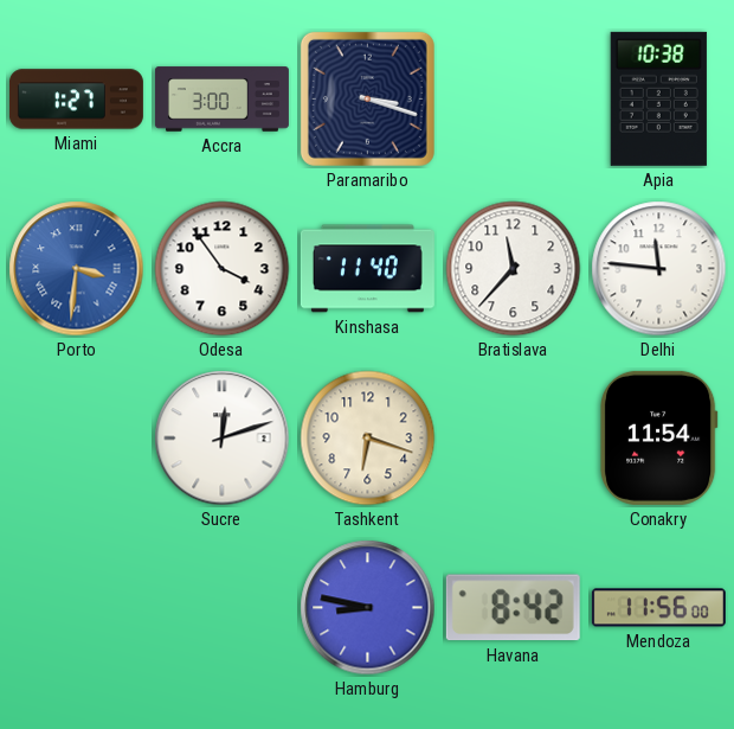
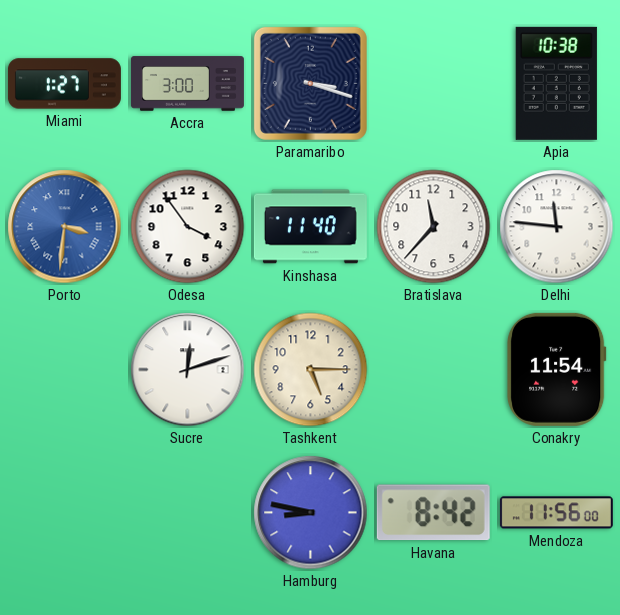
Tashkent: 6:18 -> 5:15 (311, 370)
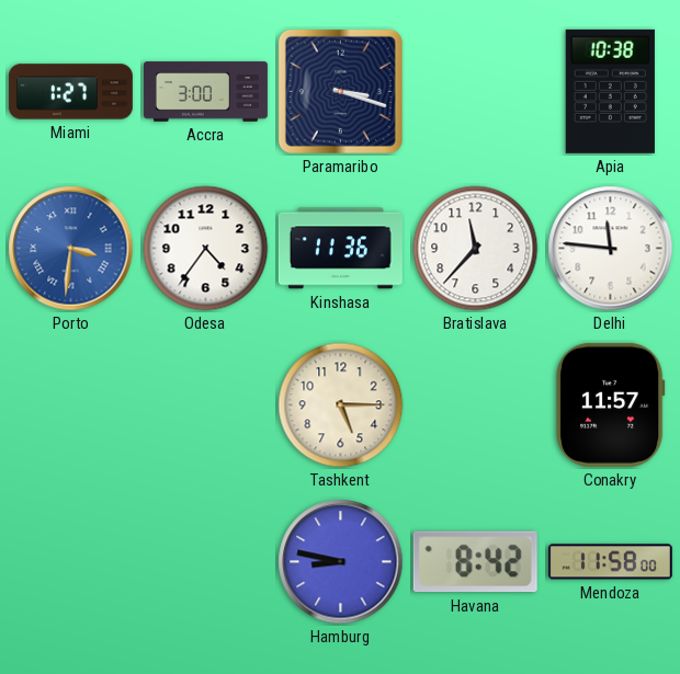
Odesa: 3:54 -> 4:36 (206, 249)
Kinshasa: 11:40 -> 11:36 (340, 249)
Sucre: 12:12 -> none (188, 370)
Conakry: 11:54 -> 11:57 (610, 404)
Mendoza: 11:56 -> 11:58 (610, 562)
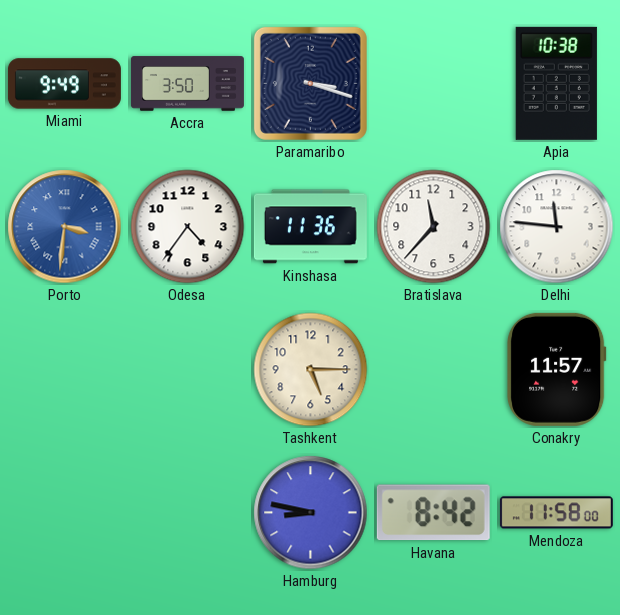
Miami: 1:27 -> 9:49 (64, 84)
Accra: 3:00 -> 3:50 (187, 84)
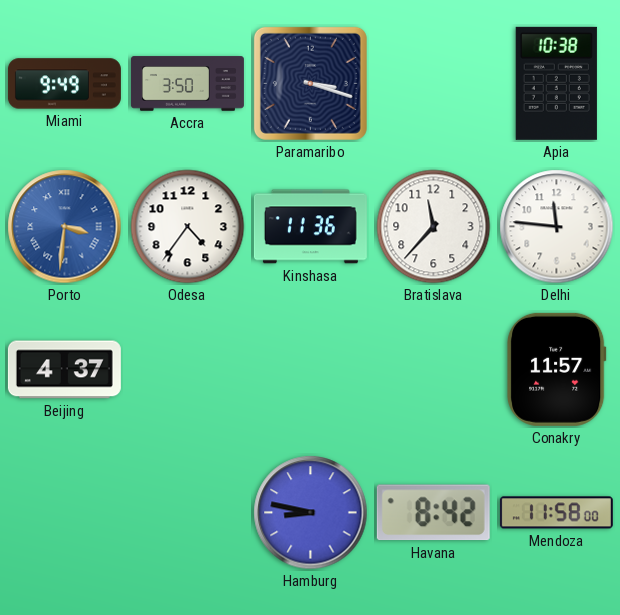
Beijing: none -> 4:37 (64, 370)
Tashkent: 5:15 -> none (311, 370)
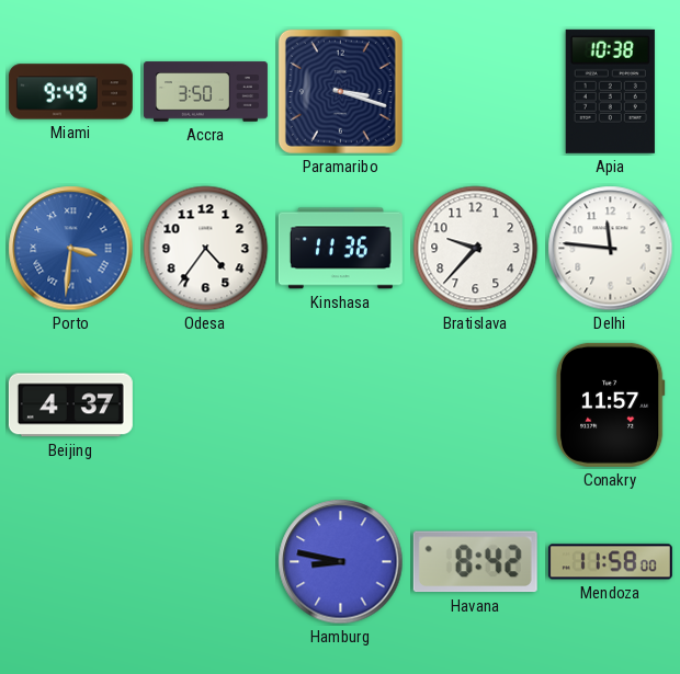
Bratislava: 11:37 -> 9:37 (476, 249)
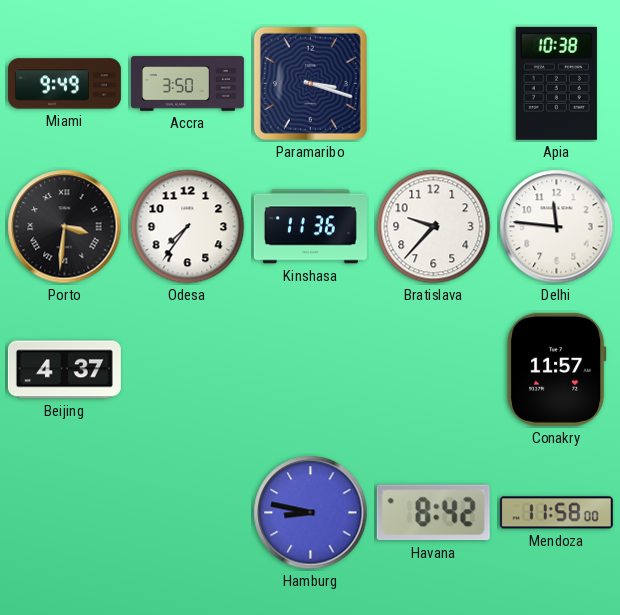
Porto dial: blue -> black (65, 227)
Odesa: 4:36 -> 7:36 (188, 227)
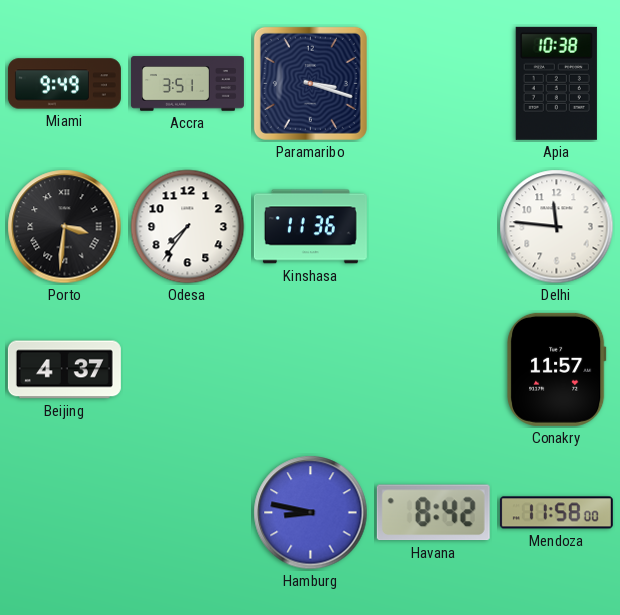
Accra: 3:50 -> 3:51 (187, 84)
Bratislava: 9:37 -> none (434, 227)
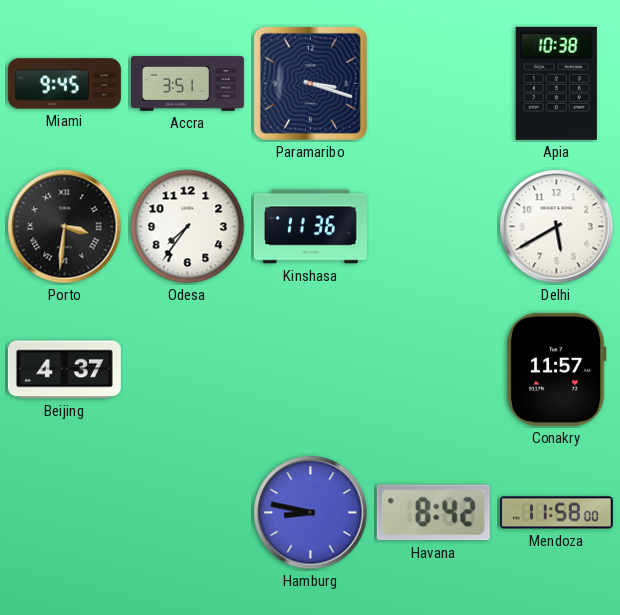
Miami: 9:49 -> 9:45 (64, 84)
Delhi: 11:46 -> 5:40 (557, 227)
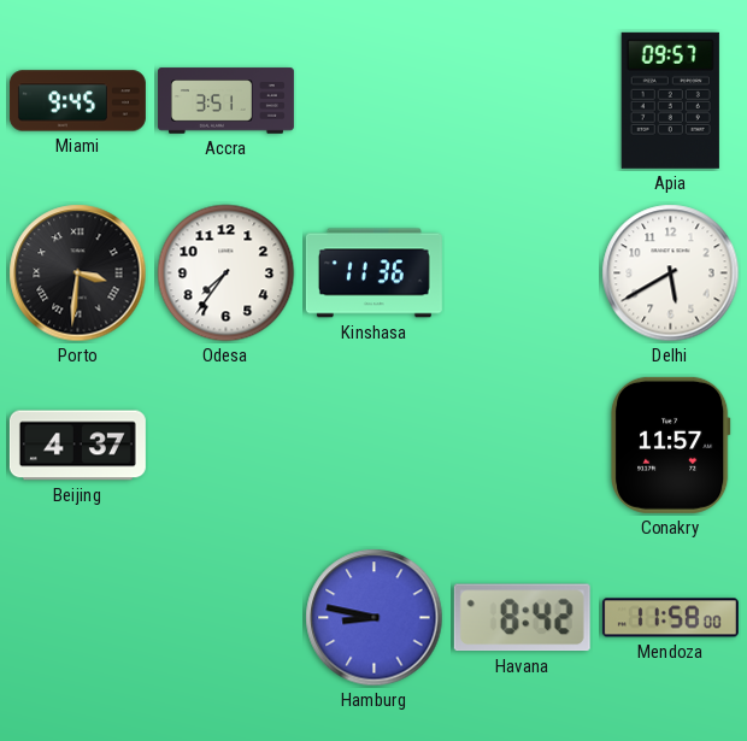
Paramaribo: 3:18 -> none (310, 83)
Apia: 10:38 -> 09:57 (670, 100)
